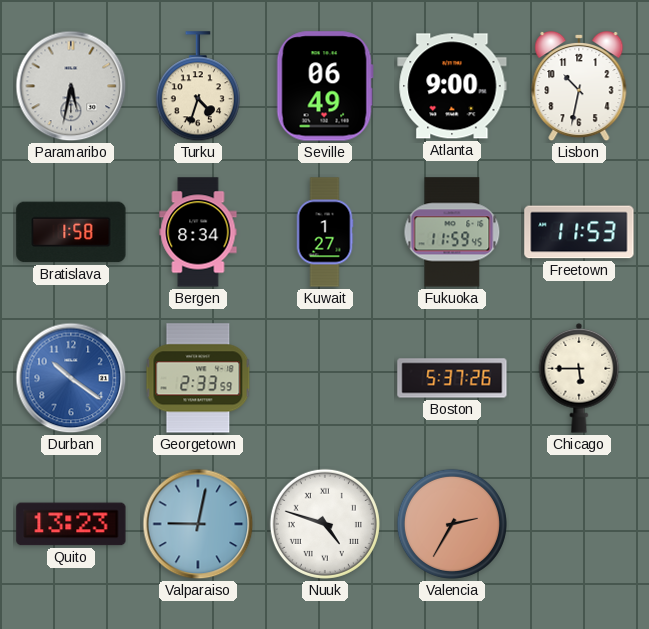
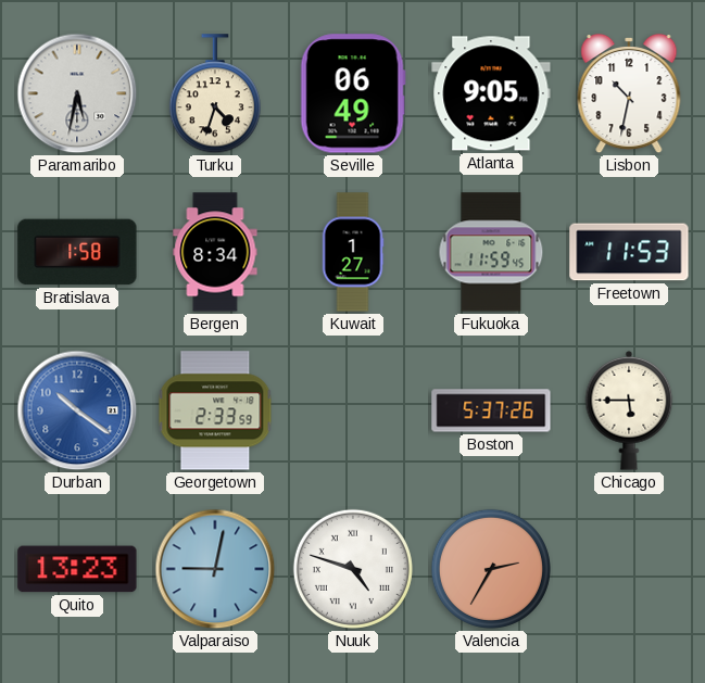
Atlanta: 9:00 -> 9:05 (491, 93)
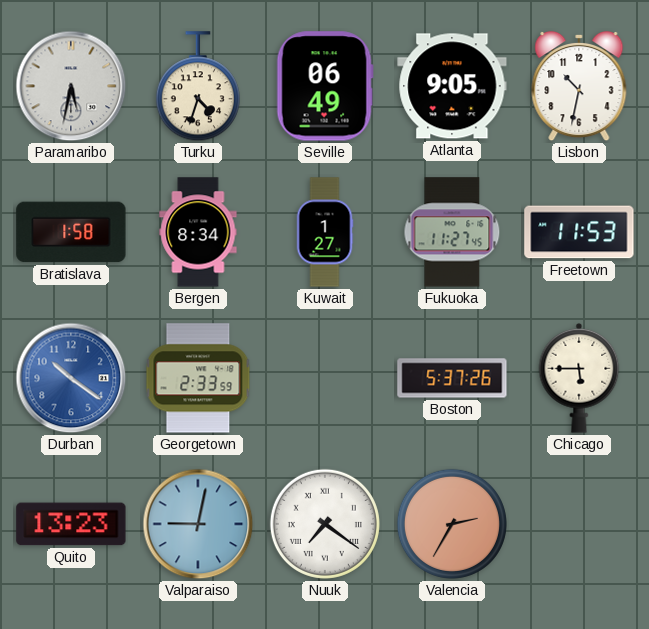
Fukuoka: 11:59 -> 11:27 (452, 232)
Nuuk: 4:48 -> 7:21 (325, 524)
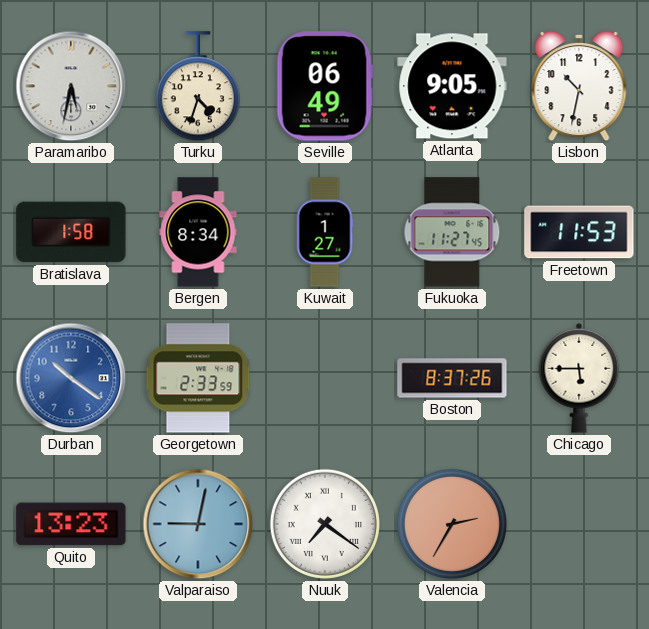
Boston: 5:37 -> 8:37 (452, 378)
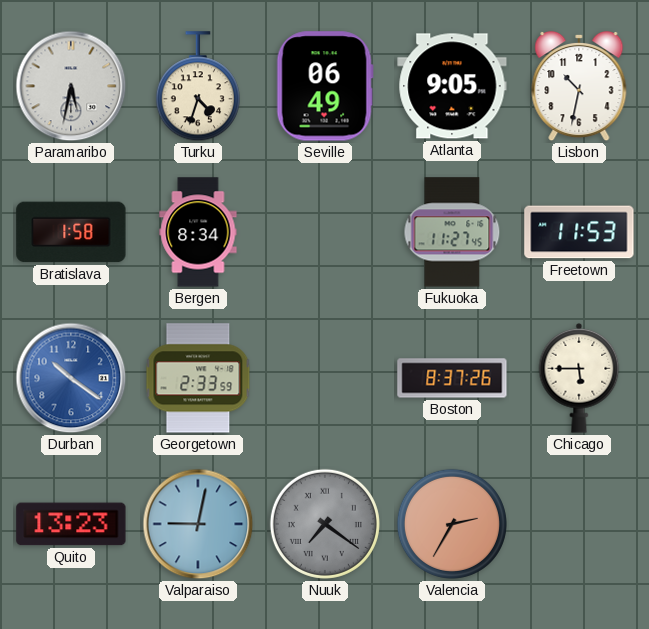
Kuwait: 1:27 -> none (325, 232)
Nuuk dial: white -> grey (325, 524)
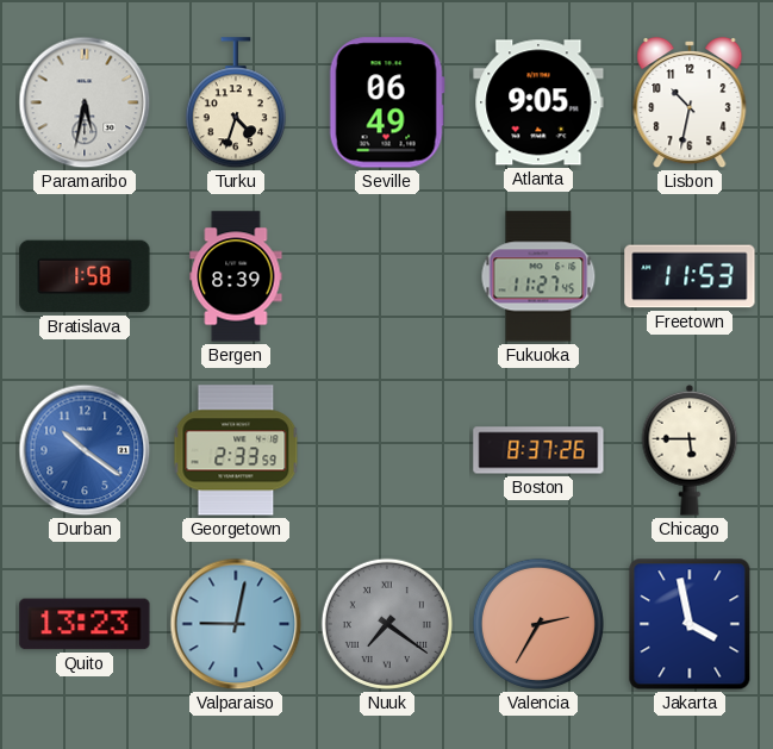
Bergen: 8:34 -> 8:39 (236, 276)
Jakarta: none -> 3:58 (690, 624)
